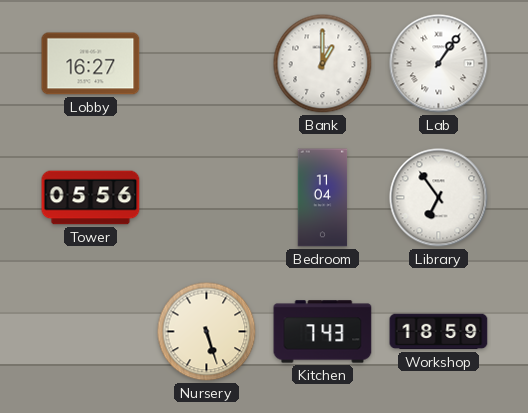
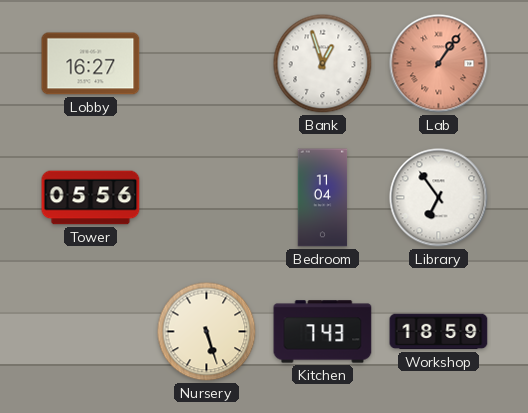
Bank: 1:00 -> 12:57 (323, 64)
Lab dial: white -> salmon (439, 64)
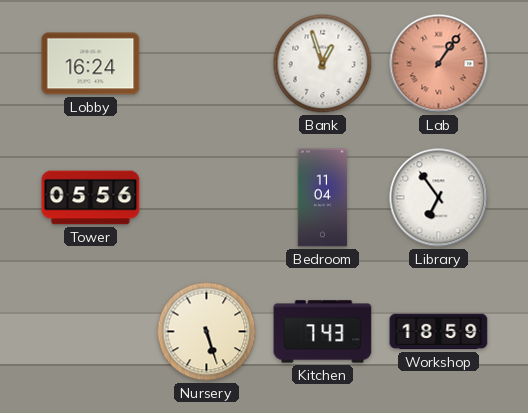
Lobby: 16:27 -> 16:24 (91, 64)
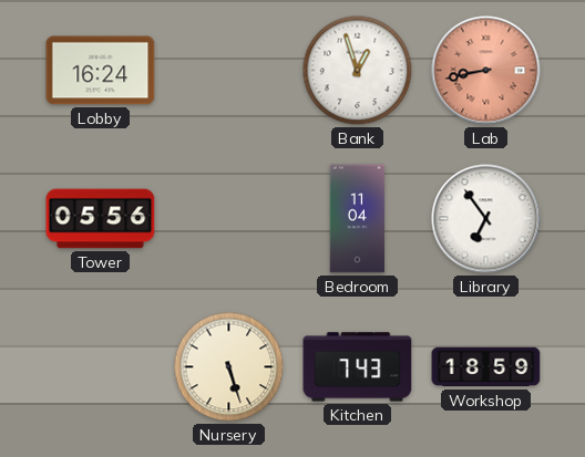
Lab: 1:06 -> 8:43 (486, 71)
